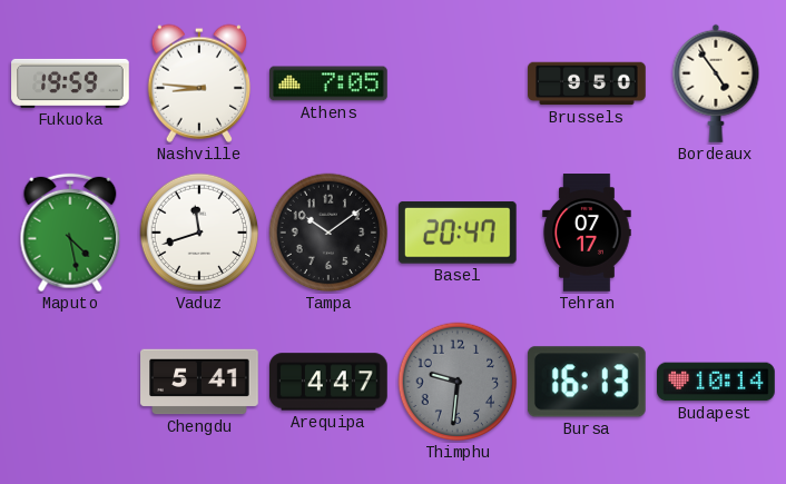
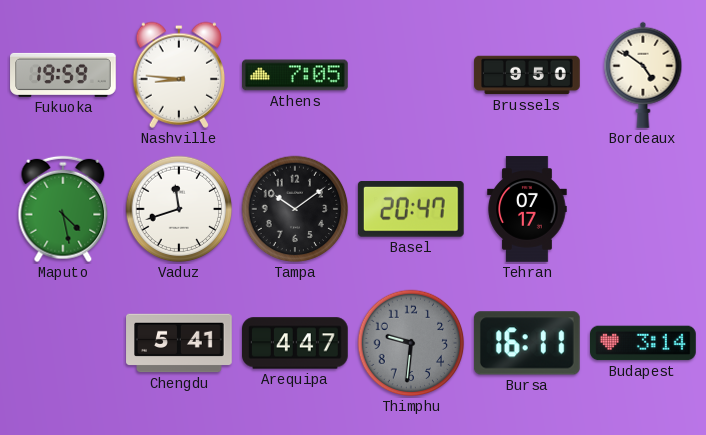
Bordeaux: 4:54 -> 4:51 (643, 75)
Bursa: 16:13 -> 16:11 (527, 343)
Budapest: 10:14 -> 3:14 (643, 343)
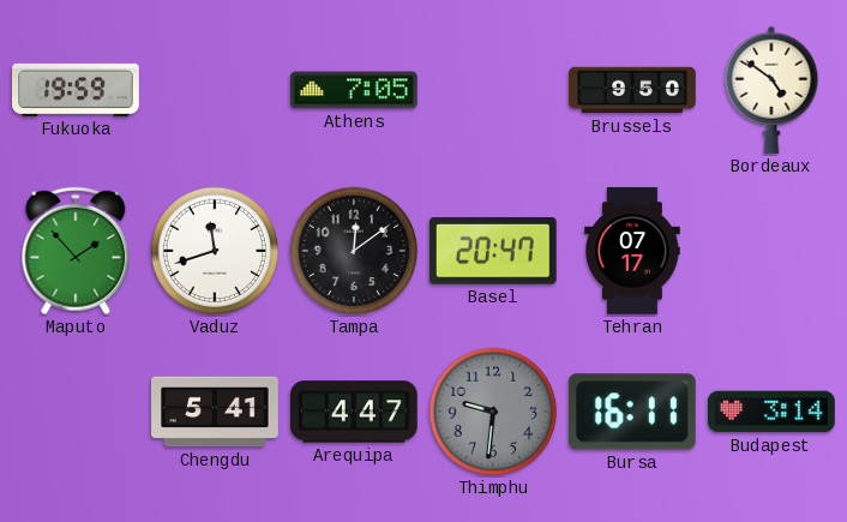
Nashville: 8:46 -> none (179, 75)
Maputo: 4:28 -> 1:53 (76, 251)
Tampa: 10:09 -> 12:09 (354, 251)
